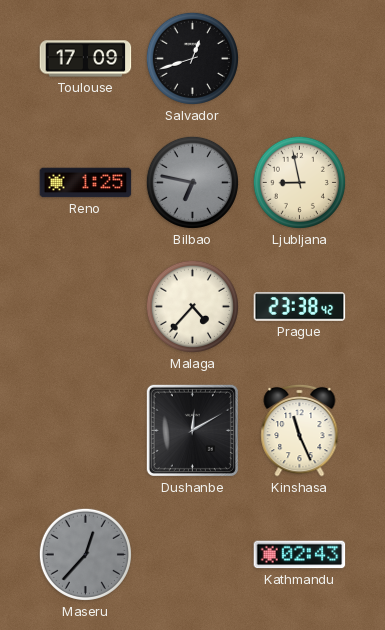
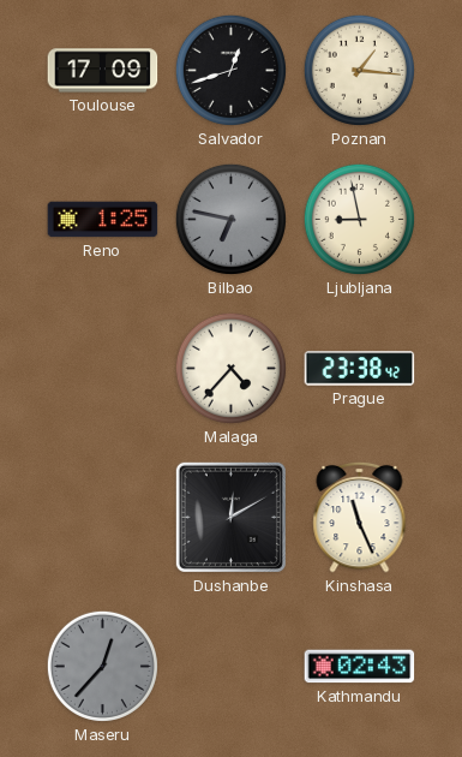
Poznan: none -> 1:16 (359, 70)
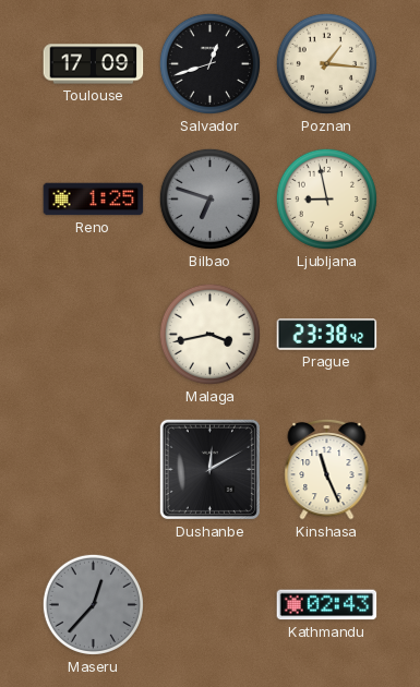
Bilbao: 6:47 -> 6:48 (209, 198)
Malaga: 4:37 -> 3:43 (209, 334)
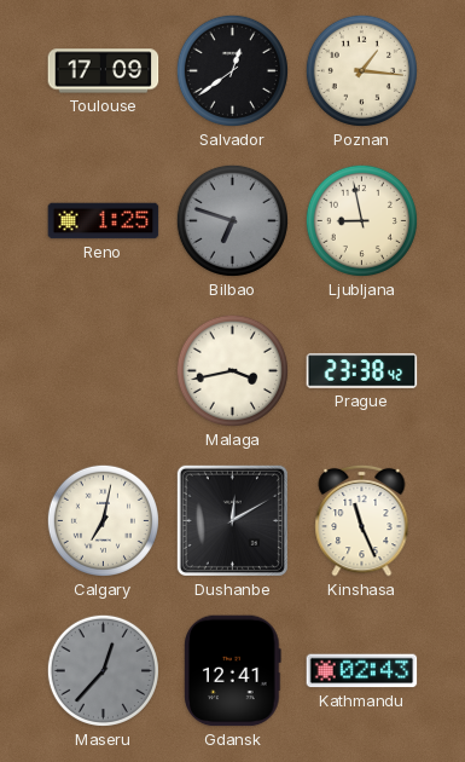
Salvador: 12:42 -> 12:39 (232, 70)
Calgary: none -> 7:02 (103, 520)
Gdansk: none -> 12:41 (233, 671)
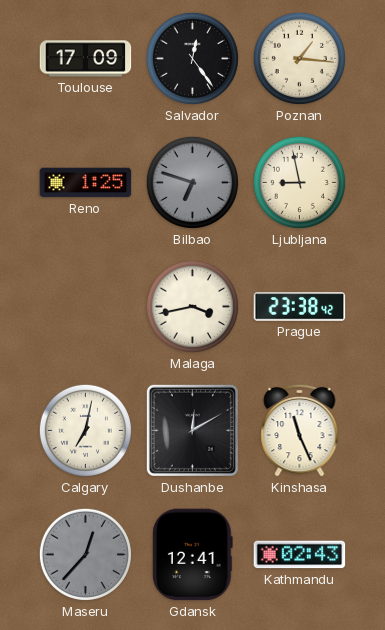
Salvador: 12:39 -> 12:24 (192, 58)
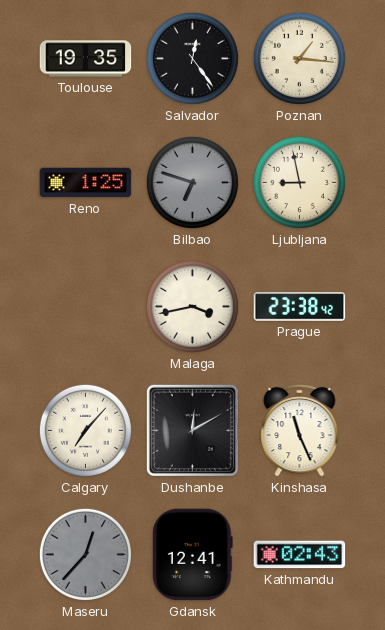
Toulouse: 17:09 -> 19:35 (86, 59)
Calgary: 7:02 -> 7:07 (85, 430)
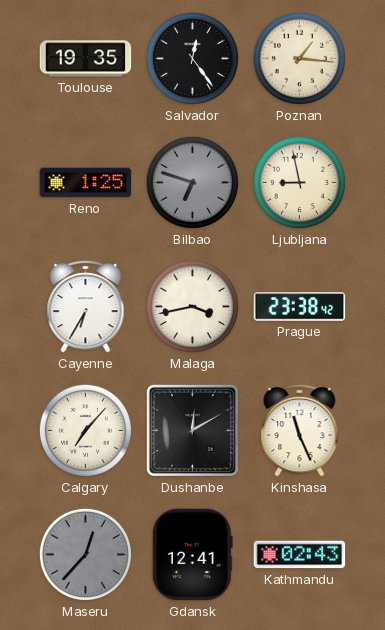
Cayenne: none -> 6:35 (86, 306)
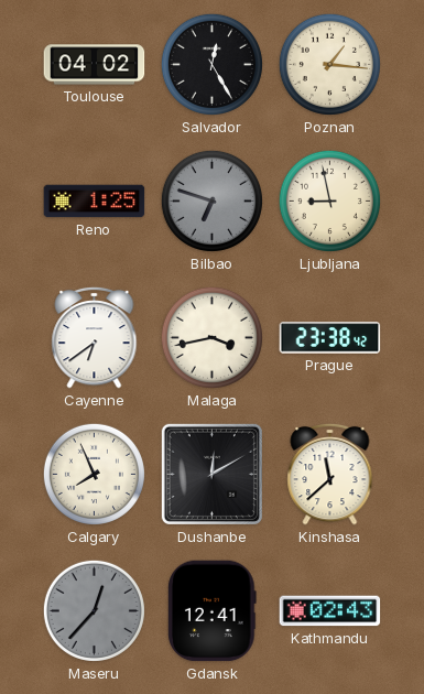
Toulouse: 19:35 -> 04:02 (95, 65)
Salvador: 12:24 -> 12:25 (211, 64)
Cayenne: 6:35 -> 6:39 (95, 337)
Calgary: 7:07 -> 7:56 (94, 474)
Kinshasa: 11:26 -> 11:38 (330, 474)
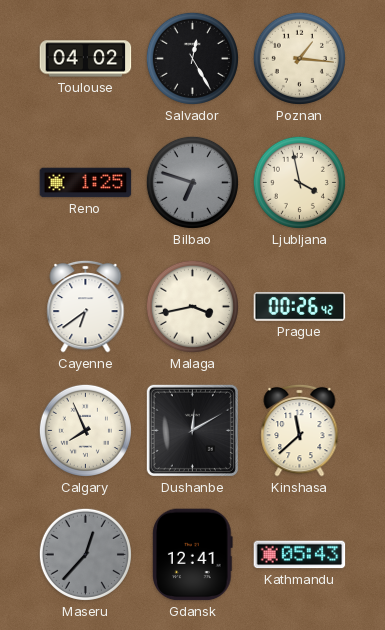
Ljubljana: 8:58 -> 3:58 (299, 182)
Prague: 23:38 -> 00:26 (300, 307)
Kathmandu: 02:43 -> 05:43 (300, 555)
